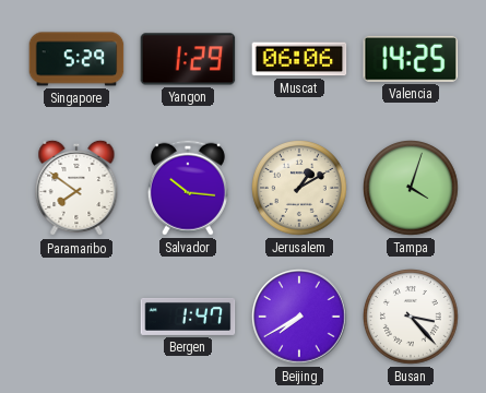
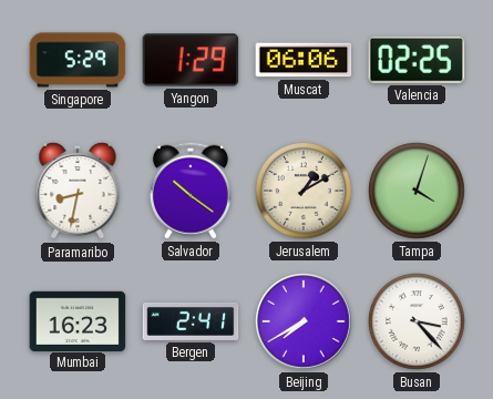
Valencia: 14:25 -> 02:25 (417, 60)
Paramaribo: 7:51 -> 8:32 (78, 191)
Salvador: 10:16 -> 10:21 (191, 191)
Mumbai: none -> 16:23 (78, 320)
Bergen: 1:47 -> 2:41 (191, 321)
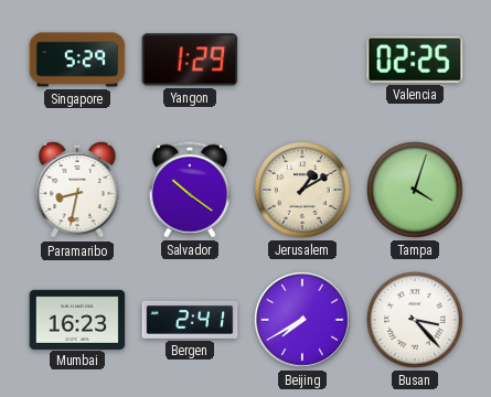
Muscat: 06:06 -> none (304, 60)
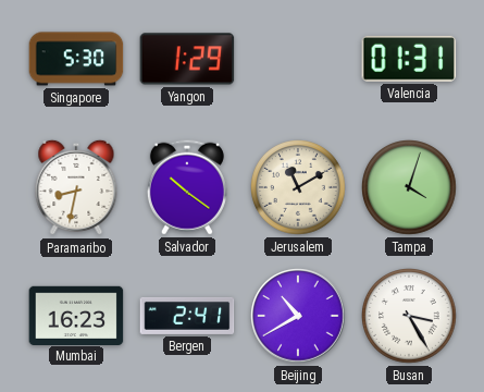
Singapore: 5:29 -> 5:30 (76, 59)
Valencia: 02:25 -> 01:31 (409, 59)
Jerusalem: 1:10 -> 11:10 (299, 188)
Beijing: 7:40 -> 10:40 (298, 316)
Busan: 3:23 -> 3:25 (410, 317)
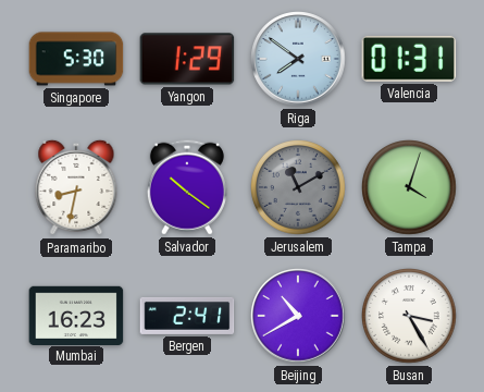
Riga: none -> 7:51 (298, 59)
Jerusalem dial: cream -> grey (299, 188)
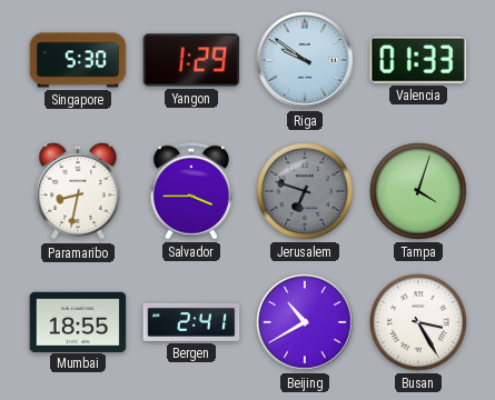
Riga: 7:51 -> 9:51 (305, 60)
Valencia: 01:31 -> 01:33 (418, 60)
Salvador: 10:21 -> 3:45 (191, 191)
Jerusalem: 11:10 -> 6:48 (306, 192)
Mumbai: 16:23 -> 18:55 (78, 321)
